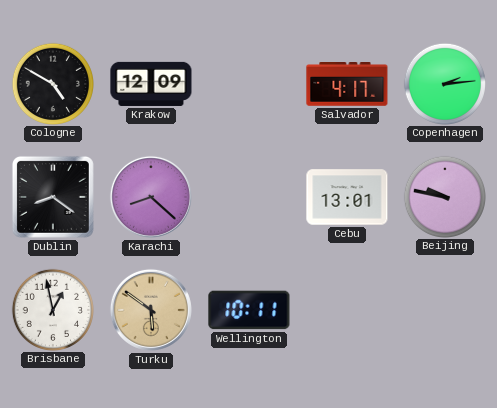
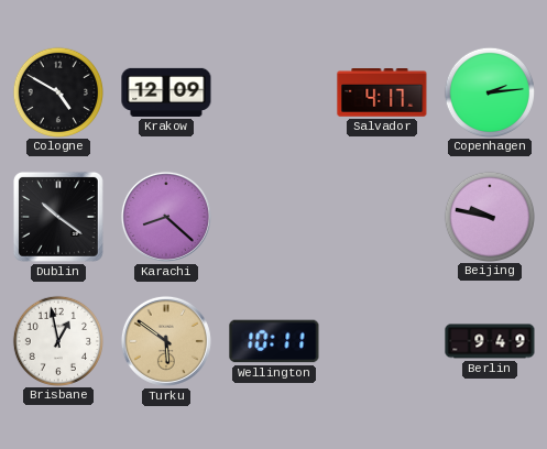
Dublin: 8:21 -> 10:21 (58, 217)
Cebu: 13:01 -> none (347, 197)
Berlin: none -> 9:49 (490, 341)
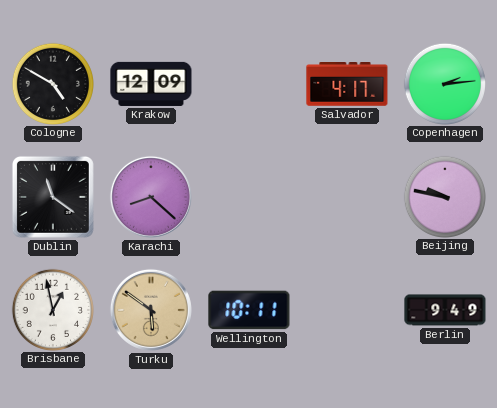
Dublin: 10:21 -> 11:21 (53, 197)
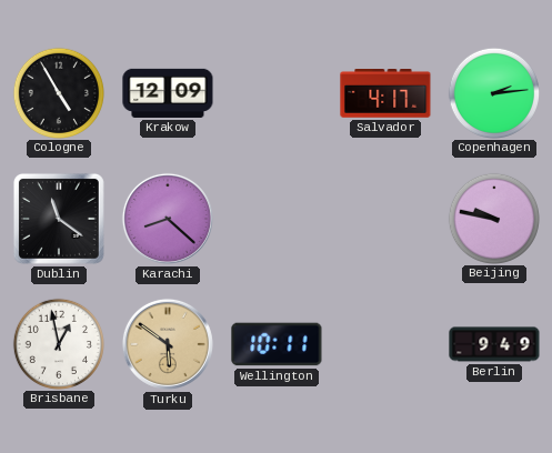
Cologne: 4:50 -> 4:55 (58, 92)
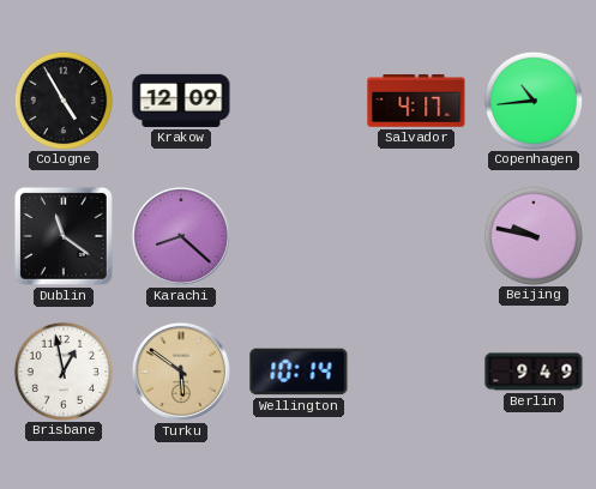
Copenhagen: 2:14 -> 10:44 (532, 99)
Wellington: 10:11 -> 10:14 (299, 372)
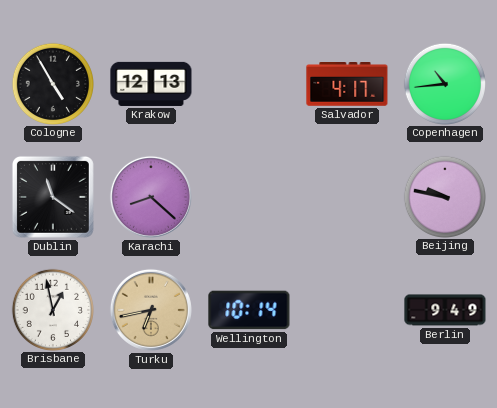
Krakow: 12:09 -> 12:13 (151, 84)
Turku: 5:51 -> 6:43 (151, 310)
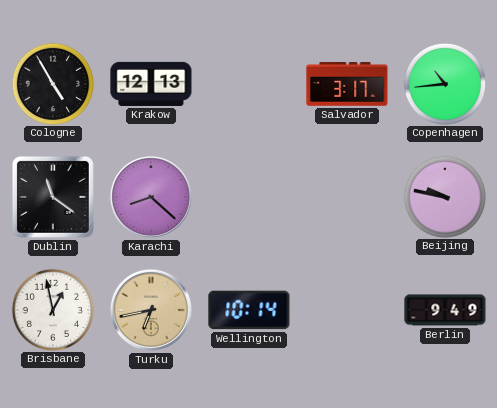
Salvador: 4:17 -> 3:17 (347, 85)
